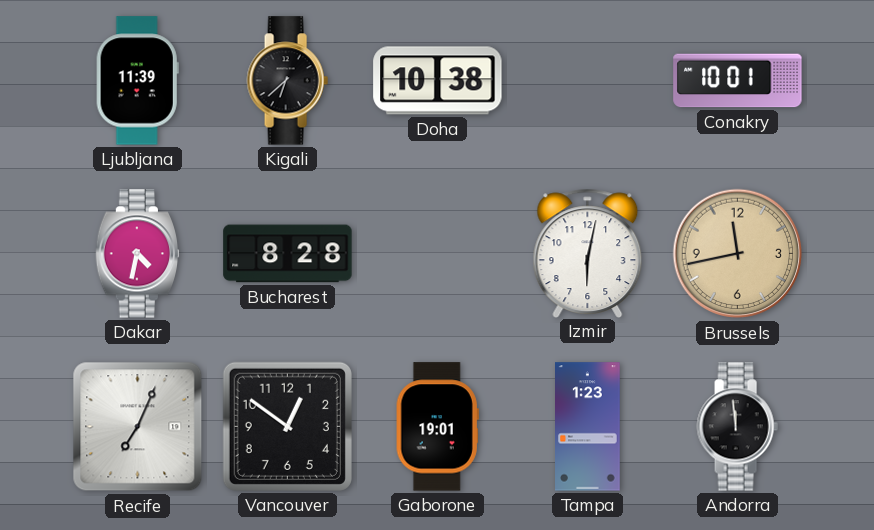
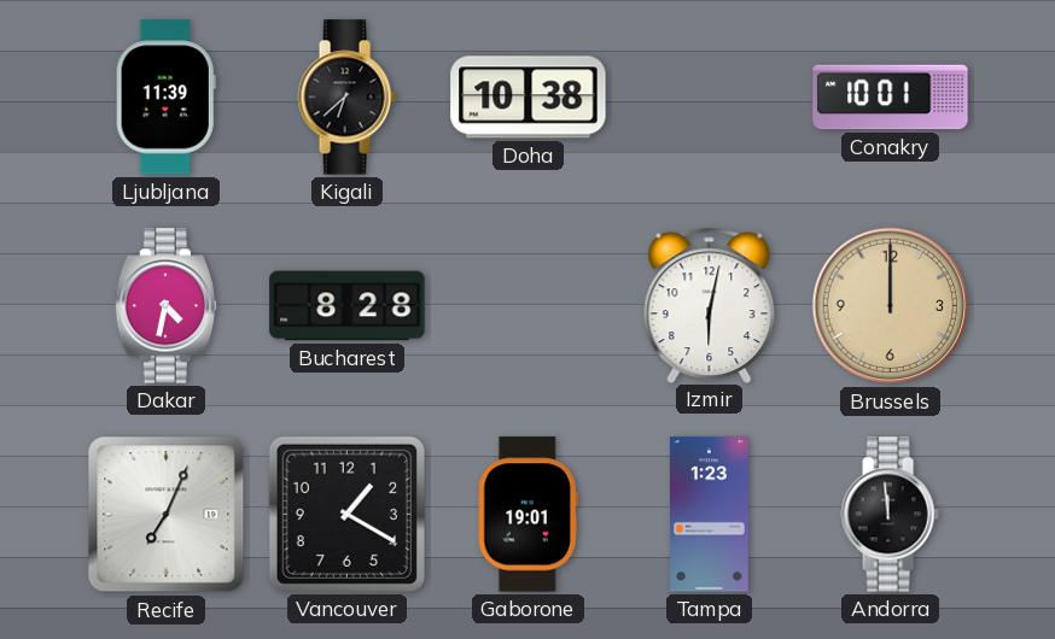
Brussels: 11:43 -> 12:00 (891, 306)
Vancouver: 12:51 -> 1:20 (346, 514)
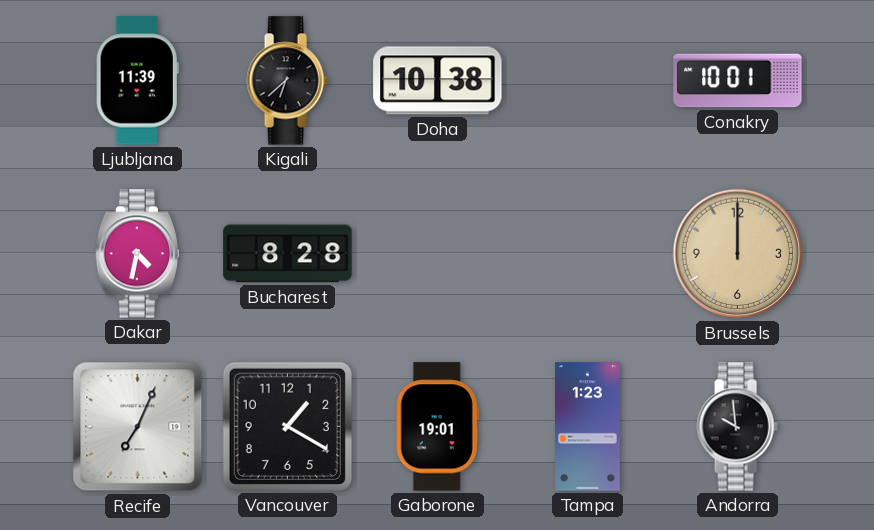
Izmir: 6:02 -> none (710, 305)
Andorra: 11:59 -> 9:59 (737, 427)
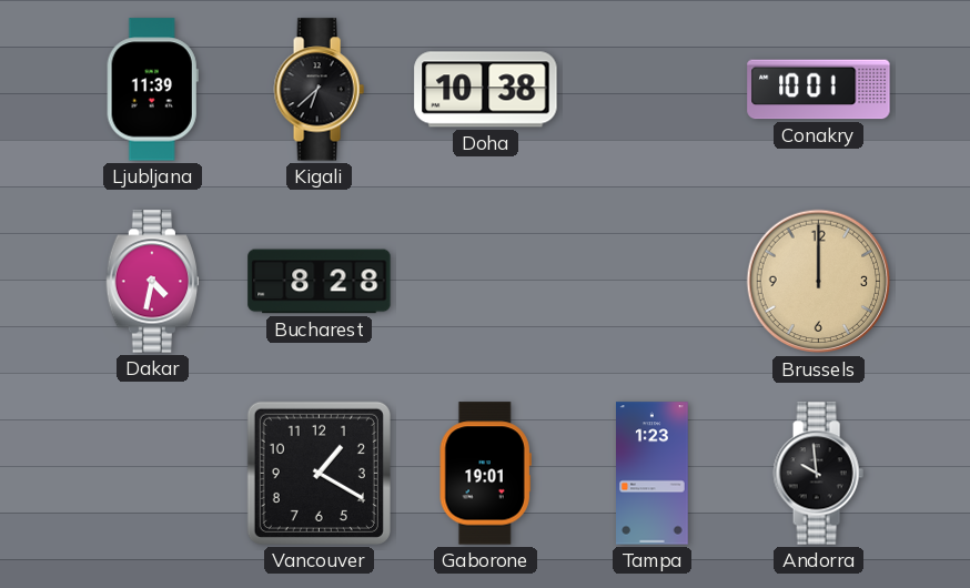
Recife: 7:04 -> none (138, 427)
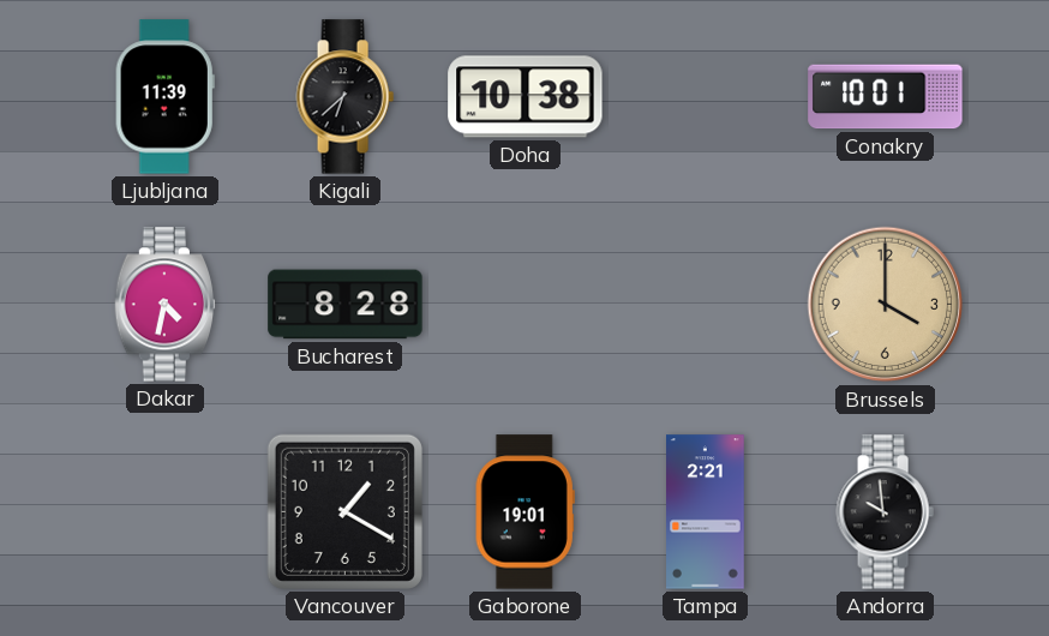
Brussels: 12:00 -> 4:00 (886, 305)
Tampa: 1:23 -> 2:21 (706, 512)
